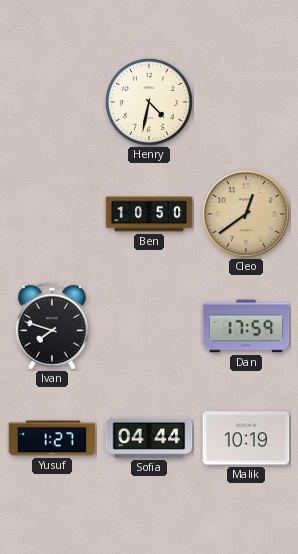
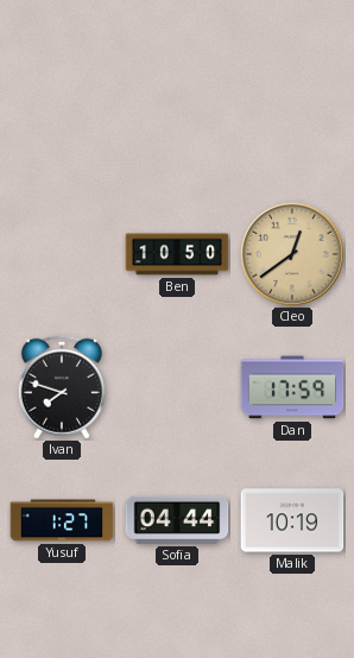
Henry: 4:32 -> none (149, 102)
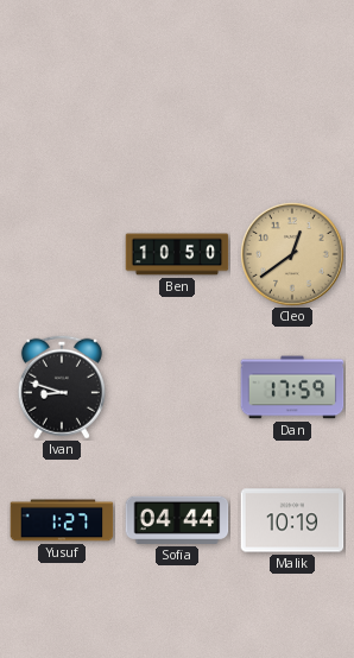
Ivan: 7:48 -> 8:48 (62, 387)
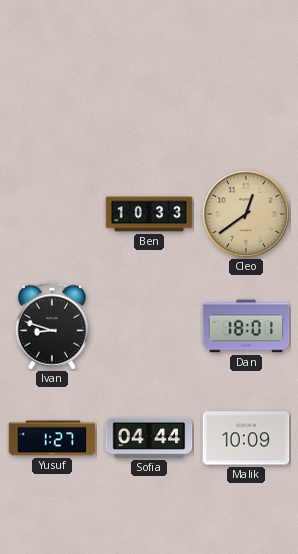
Ben: 10:50 -> 10:33 (149, 214)
Dan: 17:59 -> 18:01 (246, 326)
Malik: 10:19 -> 10:09 (246, 438)
